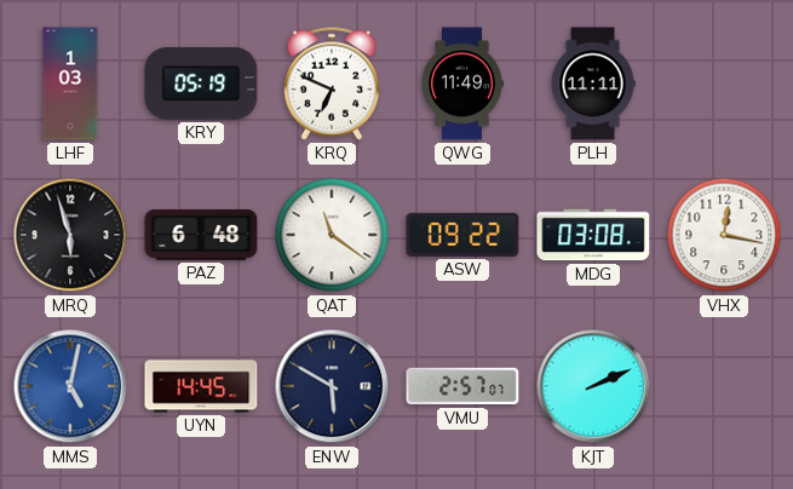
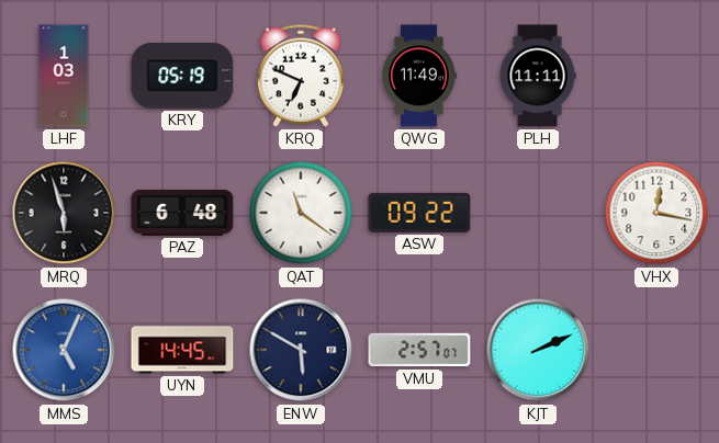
MDG: 03:08 -> none (593, 235)
MMS: 5:02 -> 5:04 (64, 350)
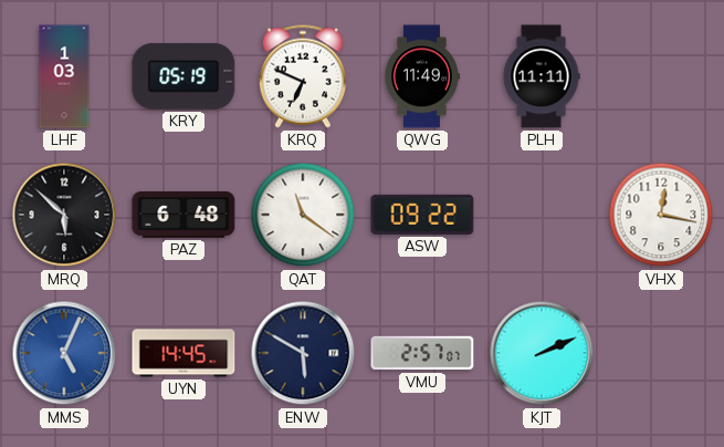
MRQ: 5:57 -> 5:52 (64, 215)
